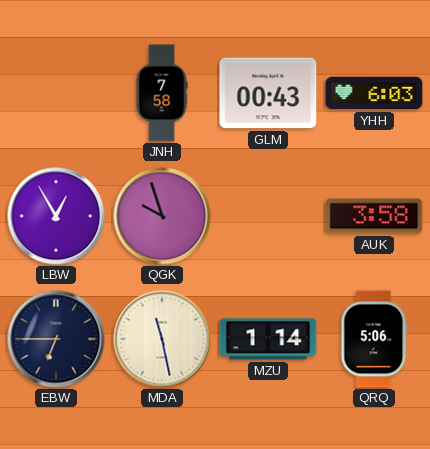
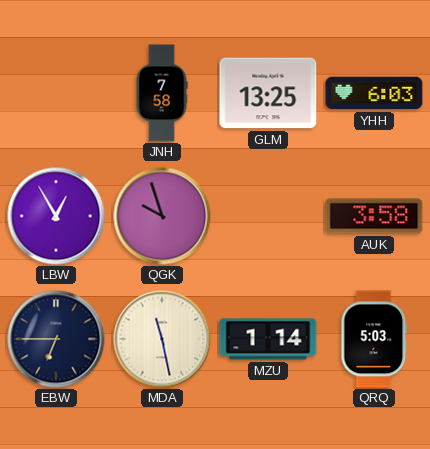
GLM: 00:43 -> 13:25 (268, 93)
QRQ: 5:06 -> 5:03 (374, 339)
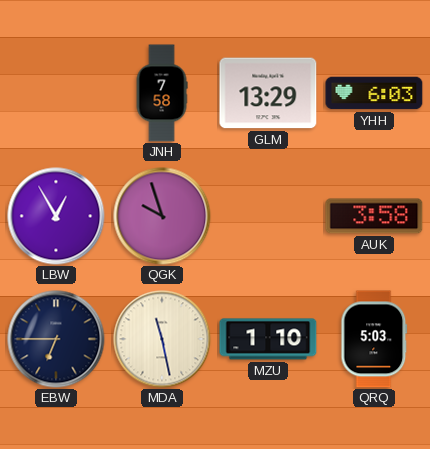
GLM: 13:25 -> 13:29 (268, 93)
MZU: 1:14 -> 1:10 (268, 339)
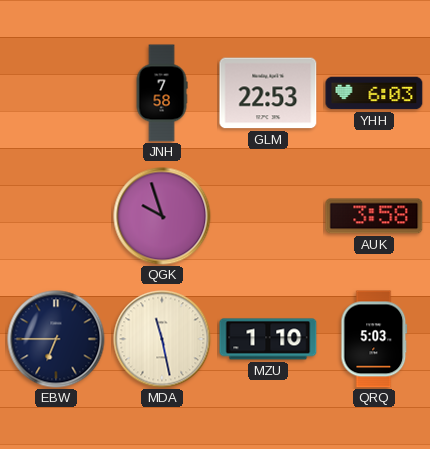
GLM: 13:29 -> 22:53 (268, 93)
LBW: 12:55 -> none (56, 216)
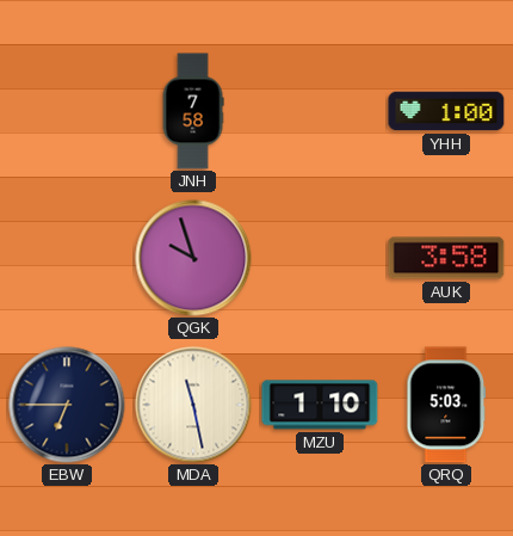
GLM: 22:53 -> none (268, 93)
YHH: 6:03 -> 1:00 (446, 111)
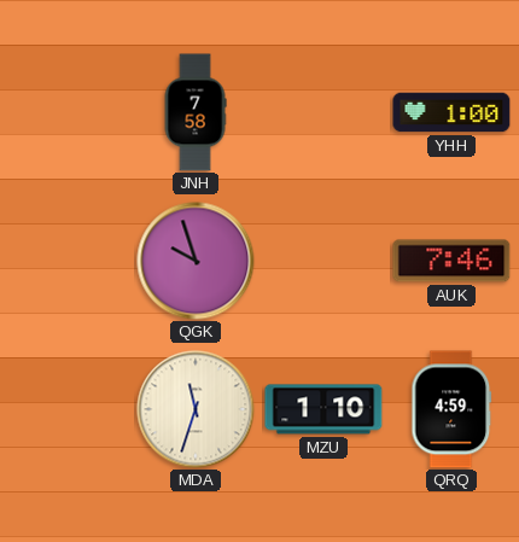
AUK: 3:58 -> 7:46 (451, 261)
EBW: 6:45 -> none (67, 405)
MDA: 11:28 -> 11:33 (196, 409)
QRQ: 5:03 -> 4:59 (451, 409)
